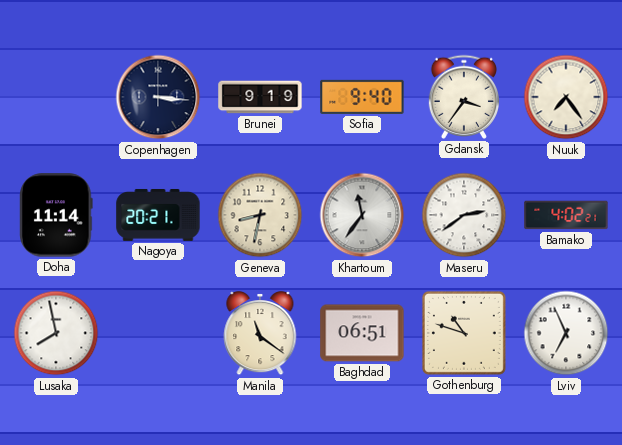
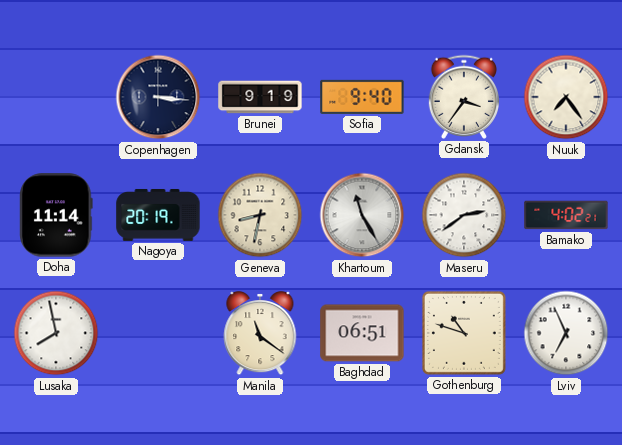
Nagoya: 20:21 -> 20:19 (158, 215)
Khartoum: 11:36 -> 11:25 (362, 215)
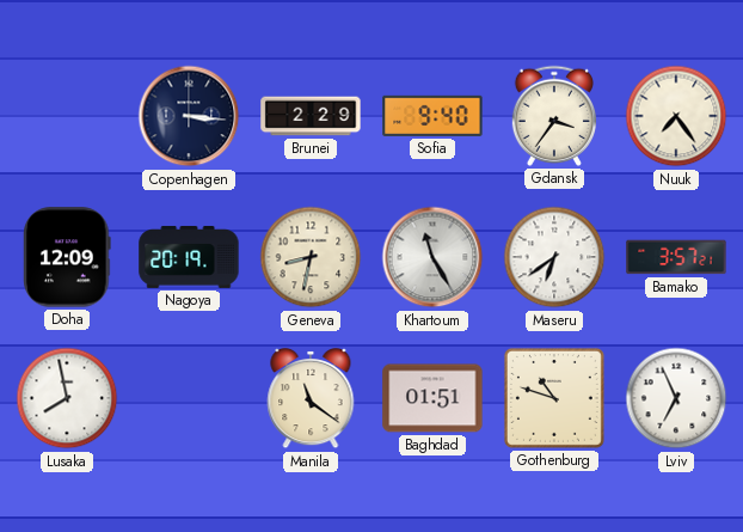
Brunei: 9:19 -> 2:29 (311, 116)
Doha: 11:14 -> 12:09 (67, 257)
Maseru: 2:39 -> 6:39 (554, 257)
Bamako: 4:02 -> 3:57 (676, 257)
Baghdad: 06:51 -> 01:51 (432, 398)
